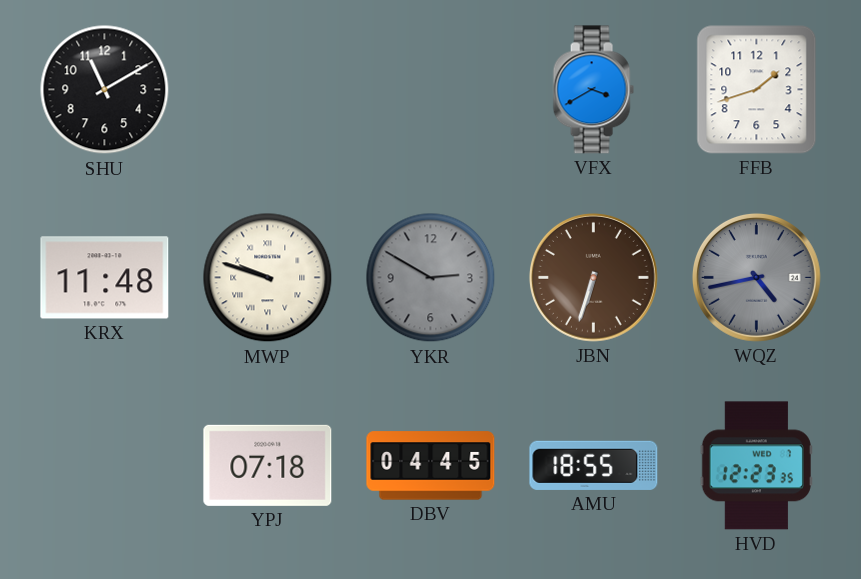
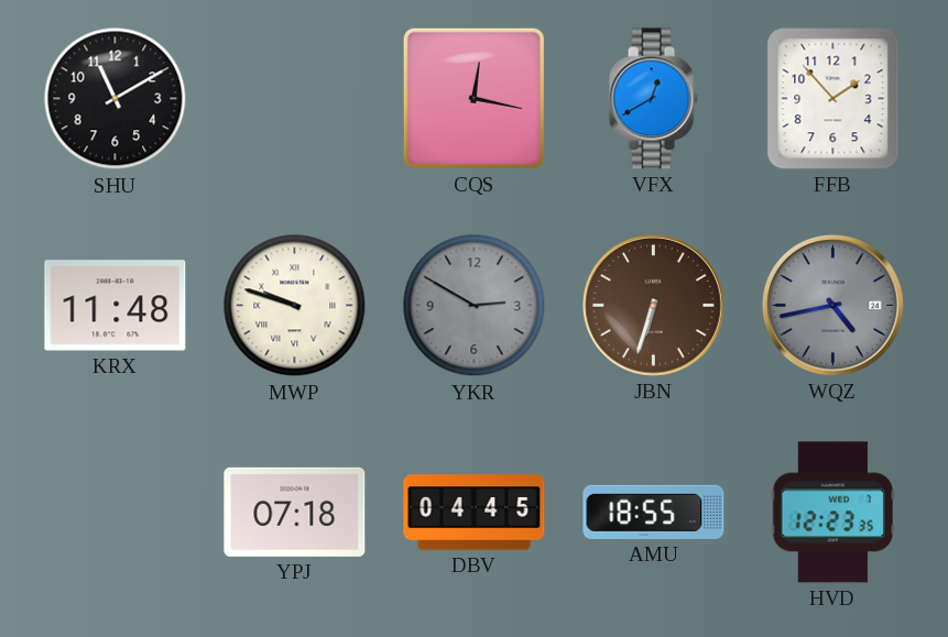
CQS: none -> 12:17 (473, 98)
VFX: 3:40 -> 12:40 (653, 99)
FFB: 1:42 -> 1:53 (833, 99)
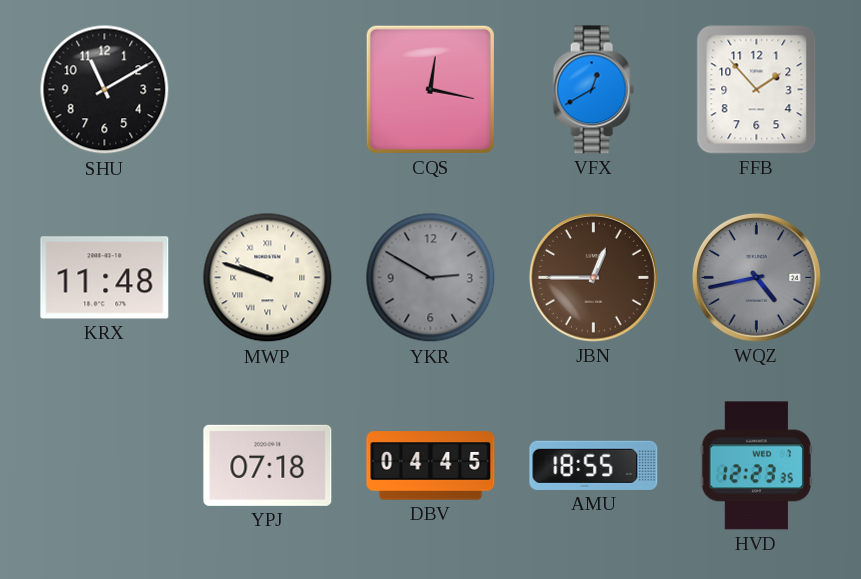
JBN: 6:33 -> 12:45 (593, 277)
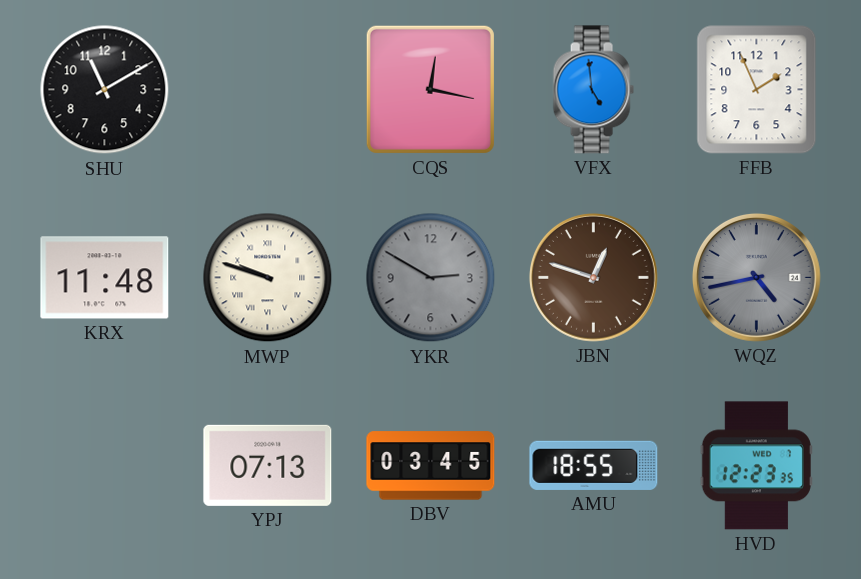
VFX: 12:40 -> 4:59 (593, 90)
FFB: 1:53 -> 1:56 (757, 90)
JBN: 12:45 -> 12:48 (593, 277)
YPJ: 07:18 -> 07:13 (268, 465)
DBV: 04:45 -> 03:45 (431, 466)
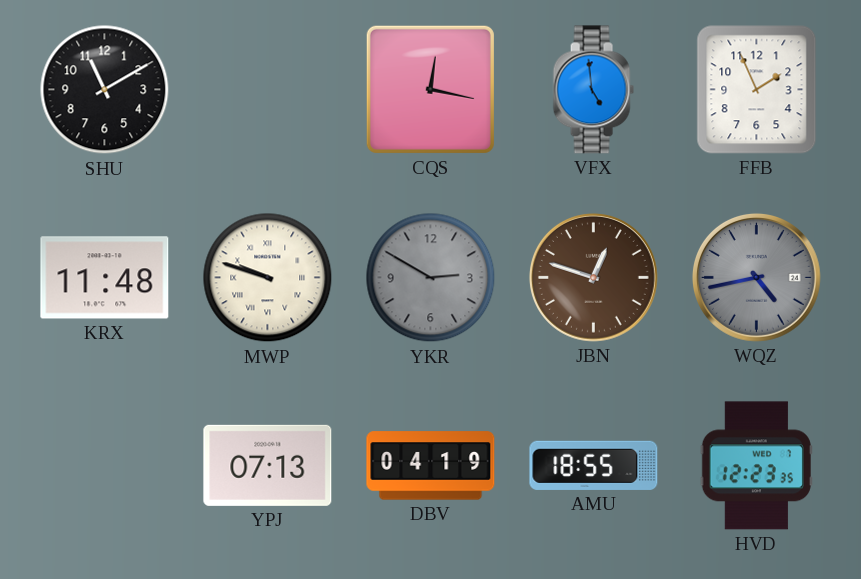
DBV: 03:45 -> 04:19 (431, 466)
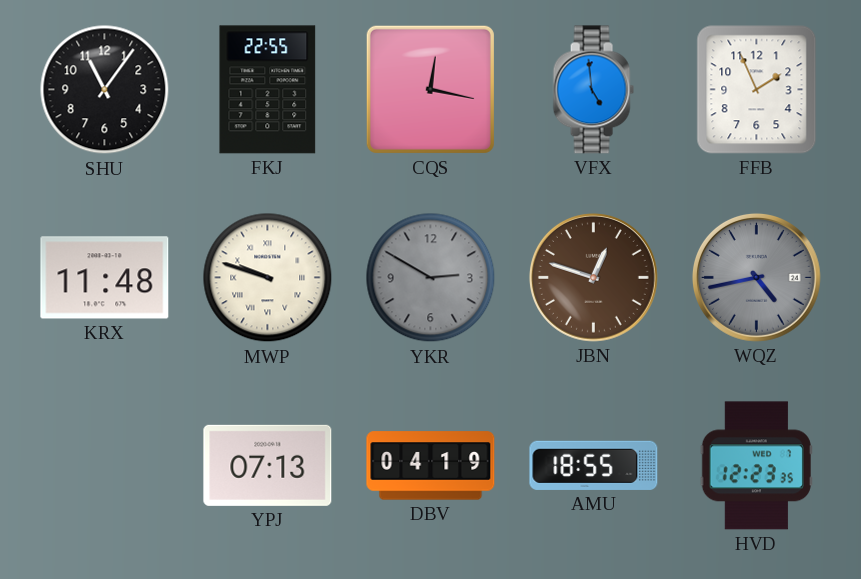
SHU: 11:10 -> 11:06 (105, 90)
FKJ: none -> 22:55 (268, 90)
